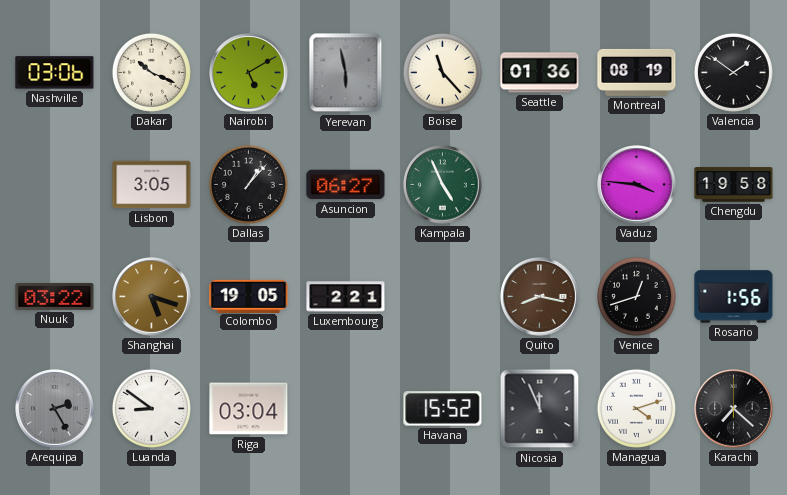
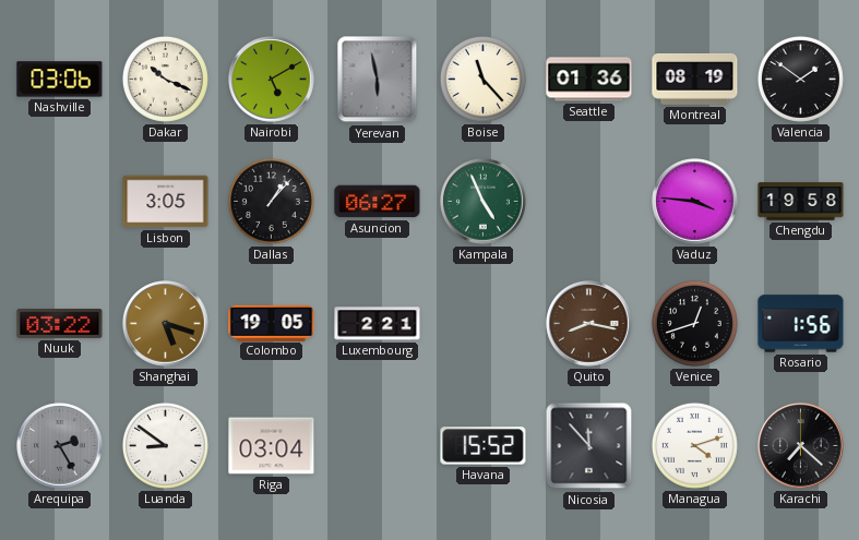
Nicosia: 11:56 -> 11:53 (589, 446)
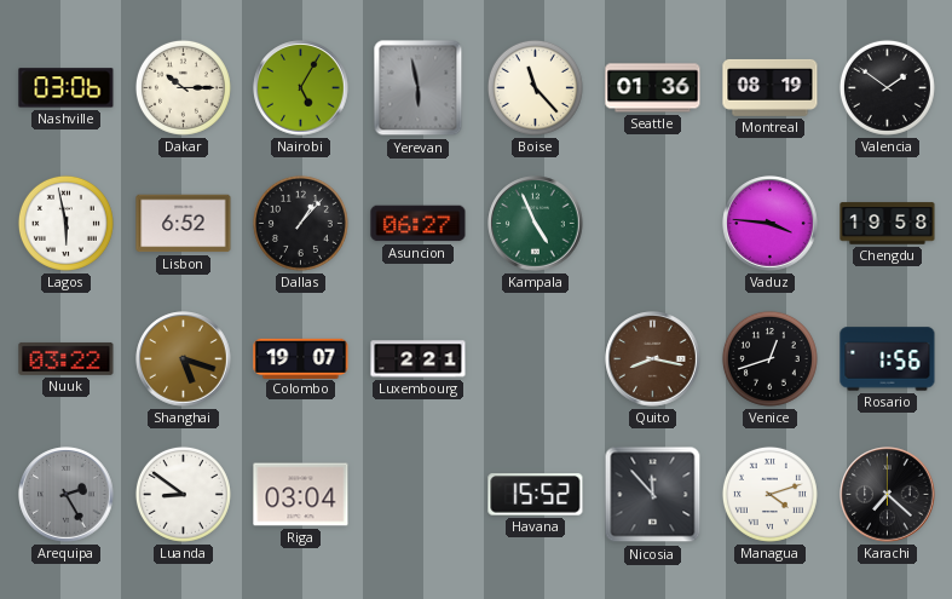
Dakar: 10:19 -> 10:15 (183, 87)
Nairobi: 5:10 -> 5:05 (301, 88)
Lagos: none -> 5:58 (65, 223)
Lisbon: 3:05 -> 6:52 (184, 224)
Colombo: 19:05 -> 19:07 (301, 358)
